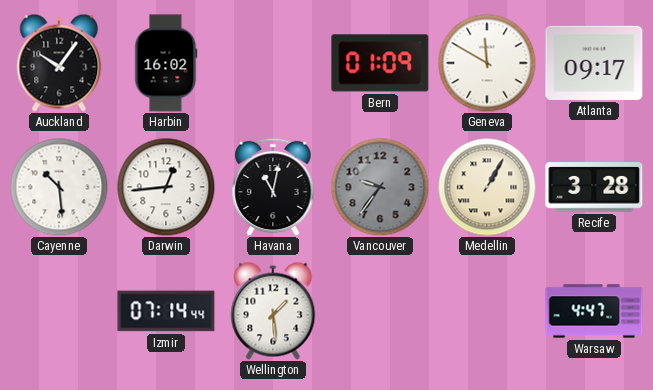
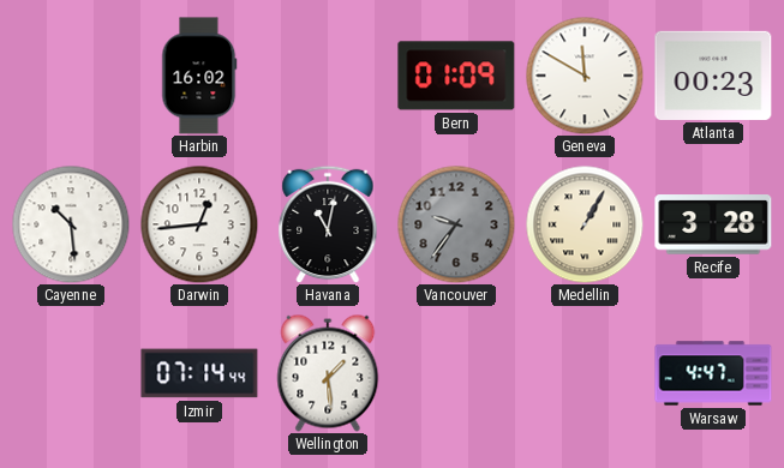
Auckland: 10:06 -> none (59, 63)
Atlanta: 09:17 -> 00:23 (713, 76)
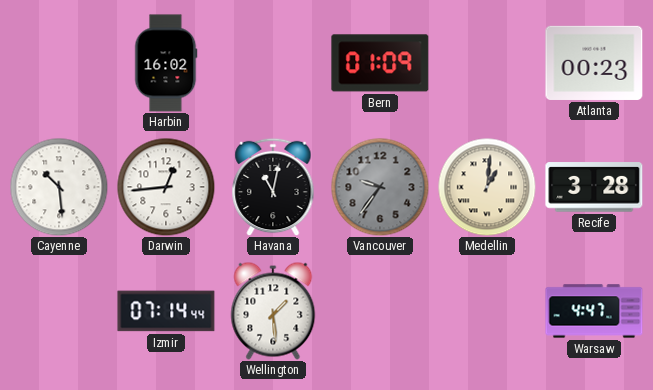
Geneva: 11:50 -> none (585, 76)
Medellin: 1:05 -> 1:01 (487, 187)
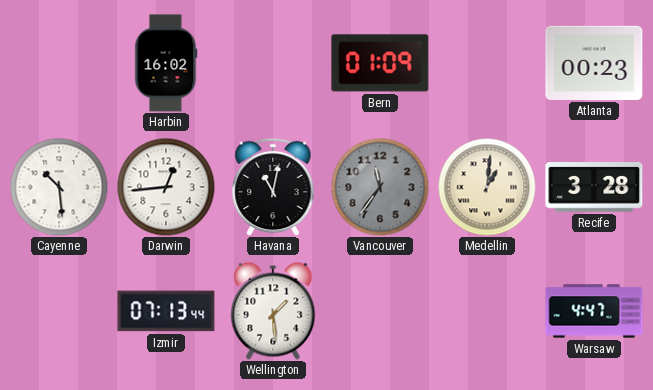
Vancouver: 9:36 -> 11:36 (380, 187)
Izmir: 07:14 -> 07:13 (166, 311)
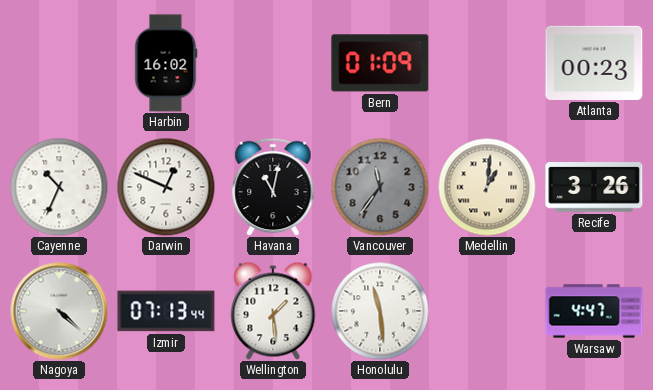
Cayenne: 10:29 -> 10:34 (59, 187)
Darwin: 12:44 -> 12:49 (166, 187)
Recife: 3:28 -> 3:26 (594, 187)
Nagoya: none -> 4:22 (59, 311)
Honolulu: none -> 11:29 (380, 311)
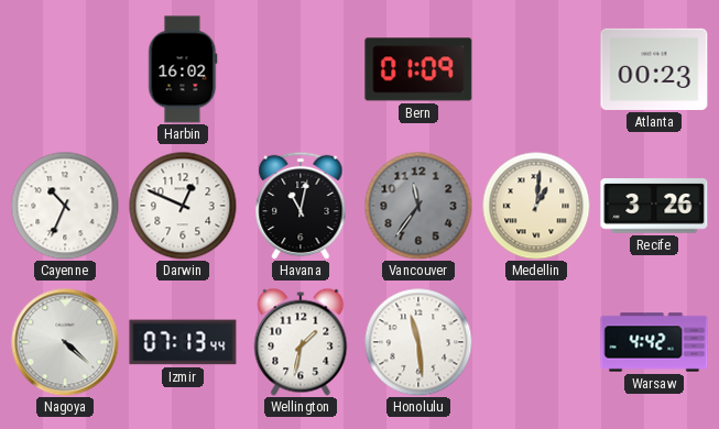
Wellington: 1:29 -> 1:32 (301, 342)
Warsaw: 4:47 -> 4:42 (654, 342)
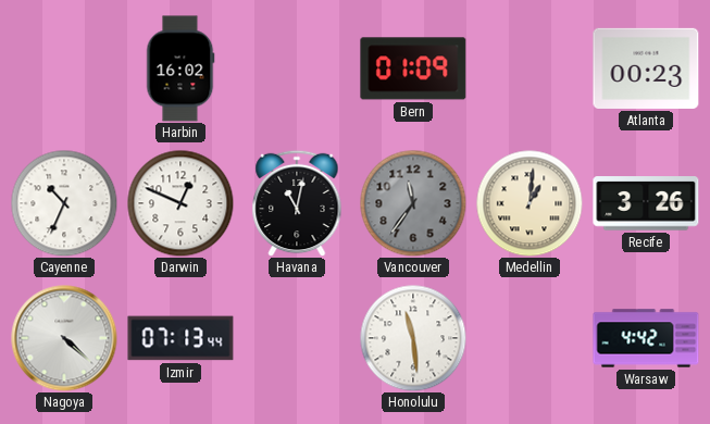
Wellington: 1:32 -> none (301, 342)
